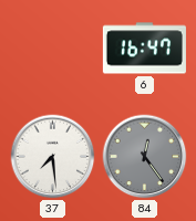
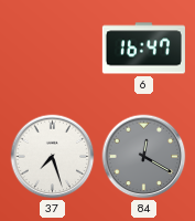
37: 7:29 -> 7:27 (53, 157)
84: 12:24 -> 12:20 (144, 157)
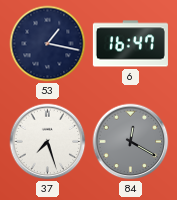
53: none -> 1:17 (48, 44)
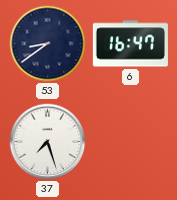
53: 1:17 -> 8:39 (48, 44)
84: 12:20 -> none (131, 142)
